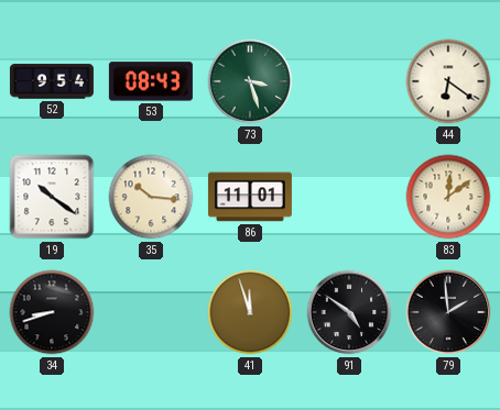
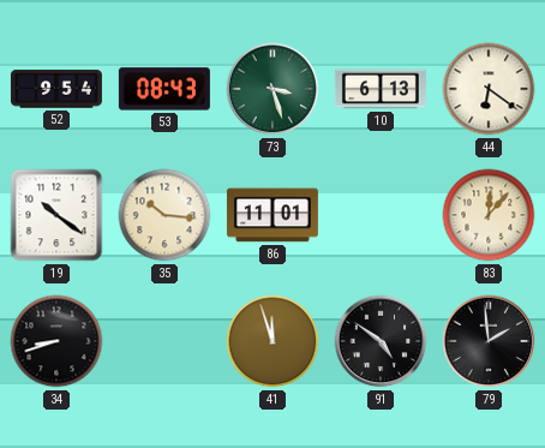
10: none -> 6:13 (381, 89)
83: 12:09 -> 12:07 (489, 215)
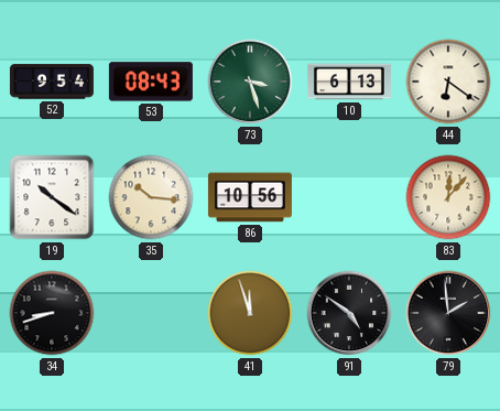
86: 11:01 -> 10:56 (250, 197)
